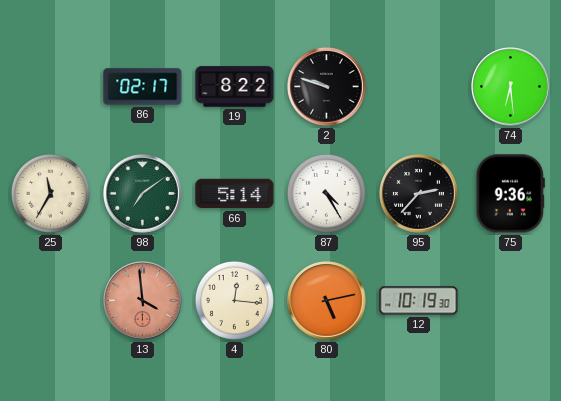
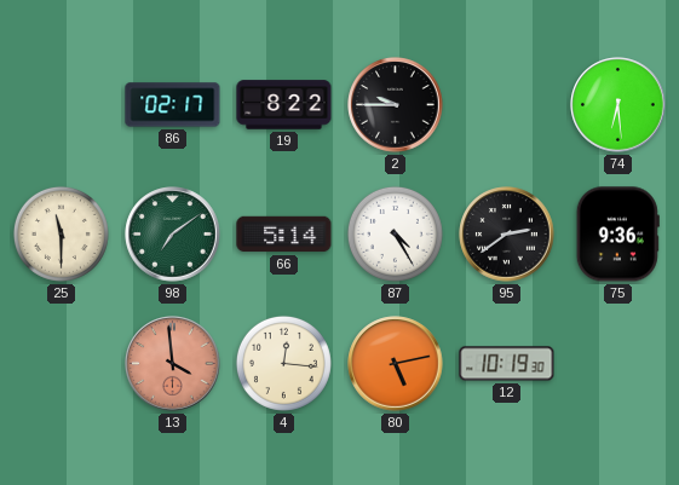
2: 9:48 -> 9:45 (396, 105)
25: 11:35 -> 11:30 (61, 233)
95: 2:37 -> 2:39 (507, 235)
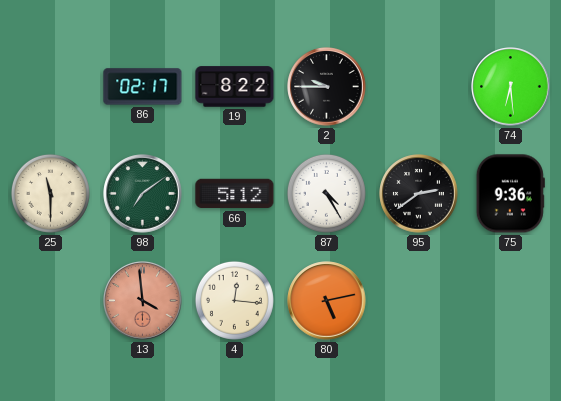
66: 5:14 -> 5:12 (235, 194)
12: 10:19 -> none (507, 364)
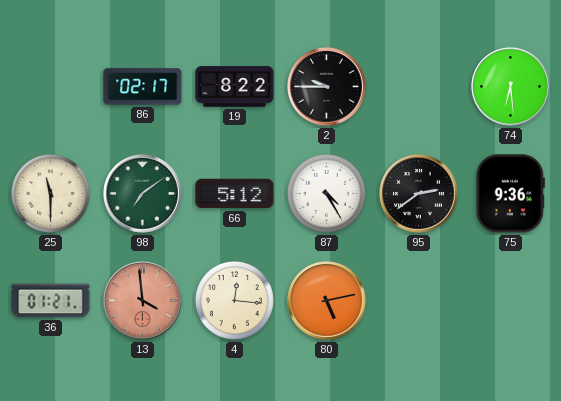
36: none -> 01:21 (51, 301)
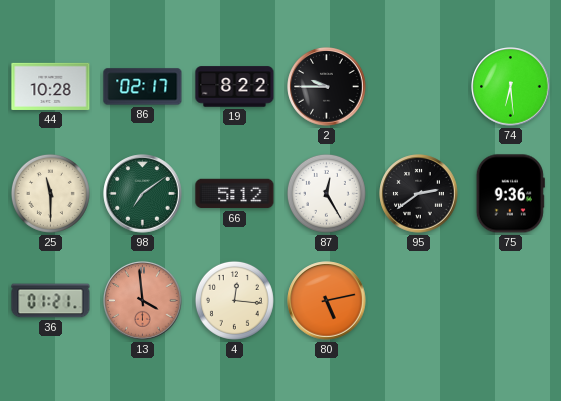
44: none -> 10:28 (51, 86)
87: 4:25 -> 12:25 (326, 193)
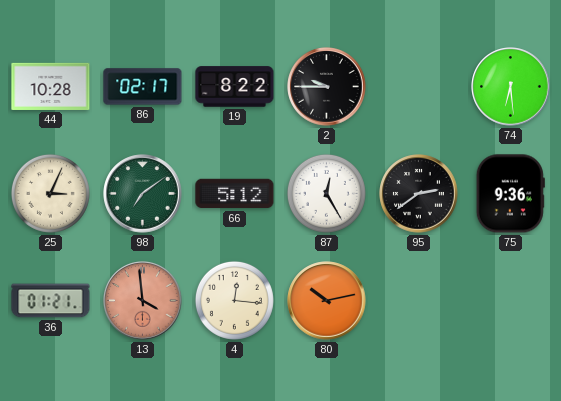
25: 11:30 -> 3:04 (50, 193)
80: 5:13 -> 10:13 (327, 301)
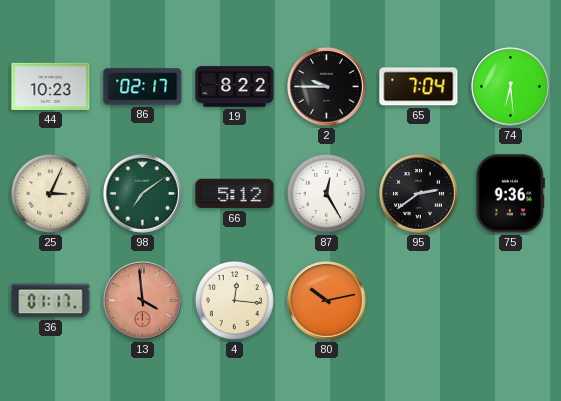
44: 10:28 -> 10:23 (51, 86)
65: none -> 7:04 (419, 87)
36: 01:21 -> 01:17 (51, 301)
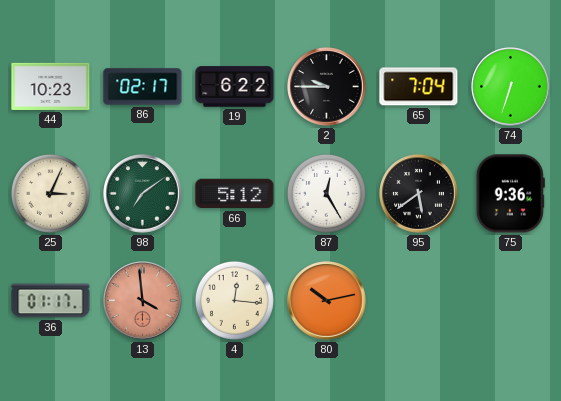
19: 8:22 -> 6:22 (235, 87)
74: 6:29 -> 6:33 (511, 87)
95: 2:39 -> 5:39 (419, 194)
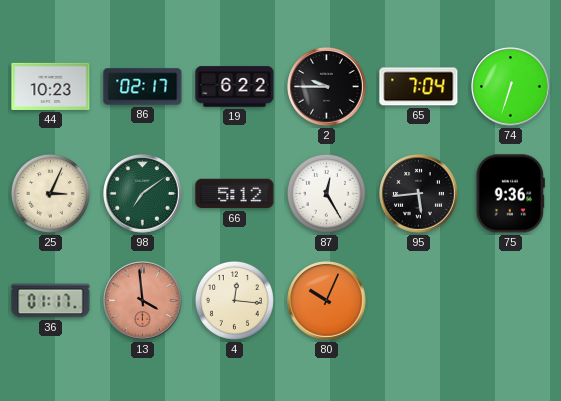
95: 5:39 -> 5:44 (419, 194)
80: 10:13 -> 10:04 (327, 301)
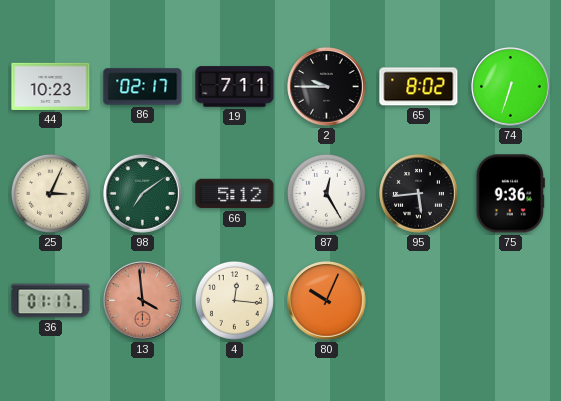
19: 6:22 -> 7:11 (235, 87)
65: 7:04 -> 8:02 (419, 87)
